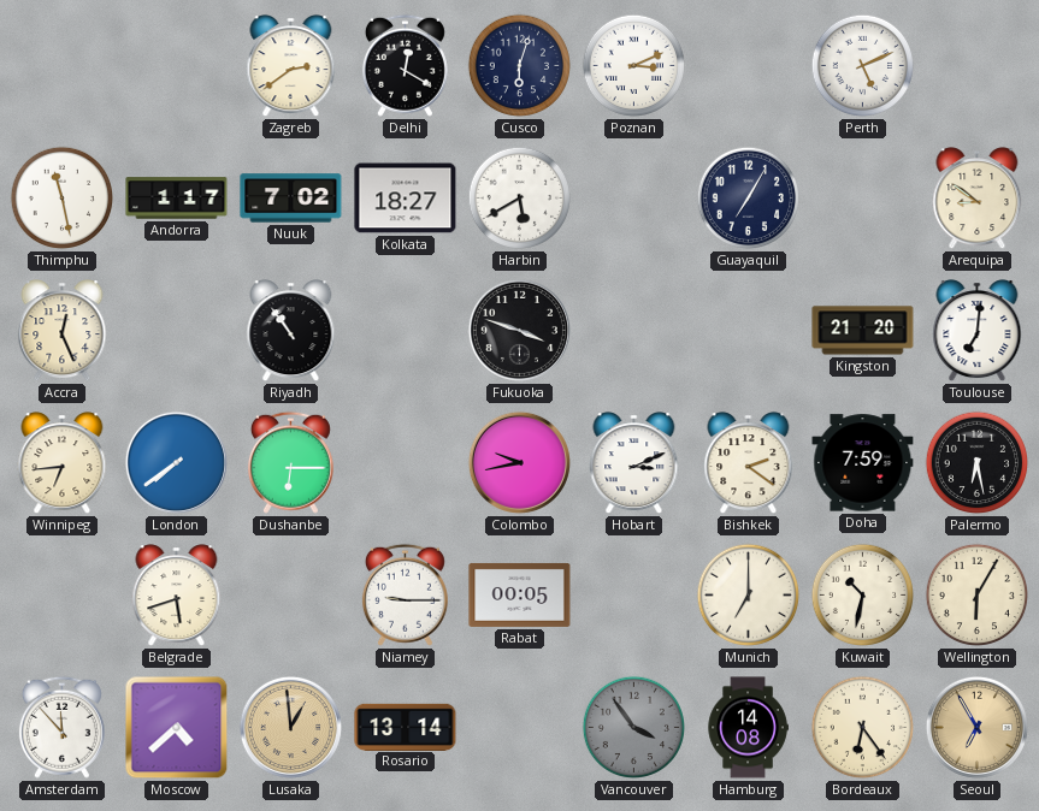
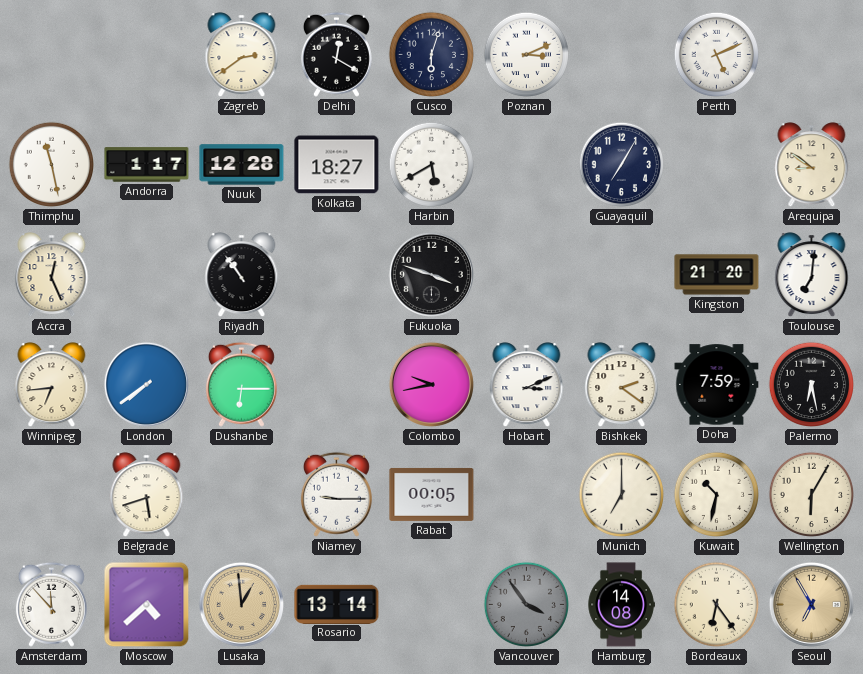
Nuuk: 7:02 -> 12:28 (242, 165)
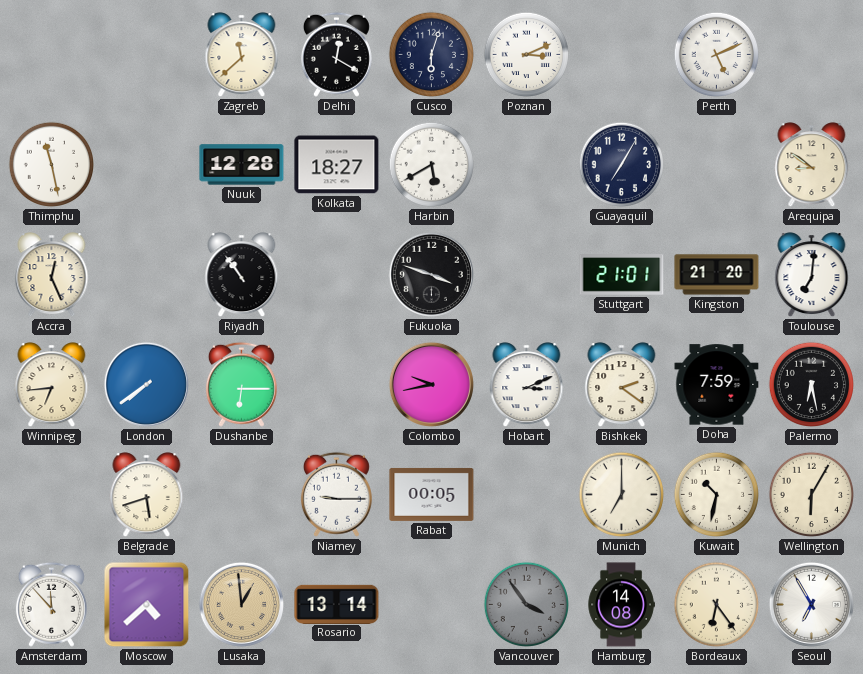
Zagreb: 2:39 -> 11:38 (242, 55)
Andorra: 1:17 -> none (147, 165)
Stuttgart: none -> 21:01 (622, 275)
Seoul dial: champagne -> white (811, 604)
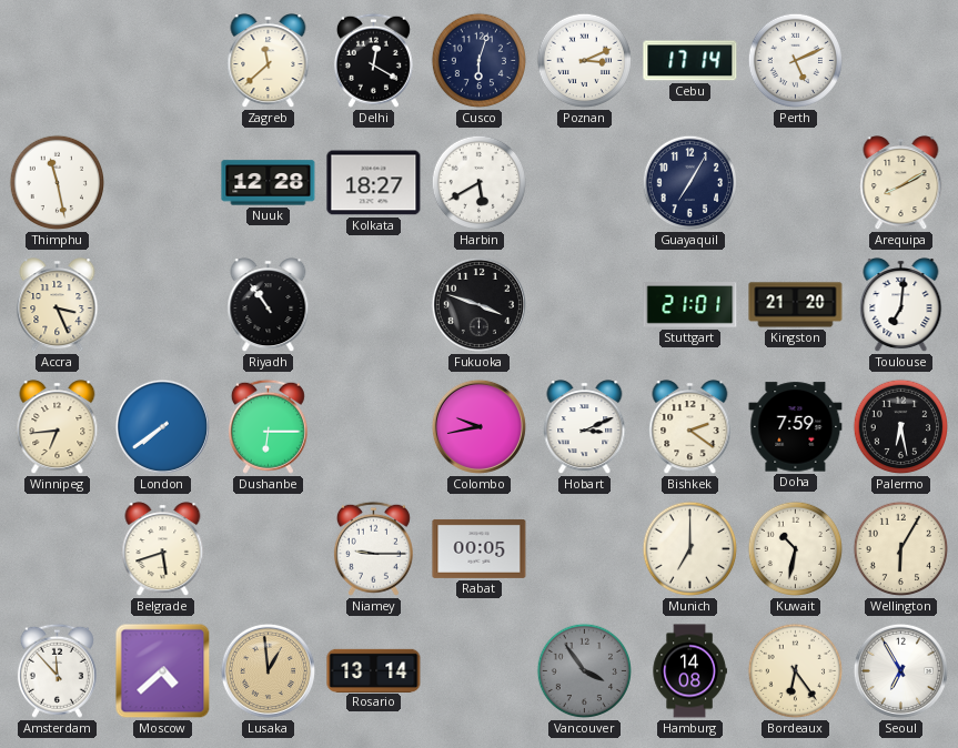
Cebu: none -> 17:14 (690, 61)
Arequipa: 8:51 -> 8:10 (901, 183)
Accra: 12:26 -> 3:26 (58, 305)
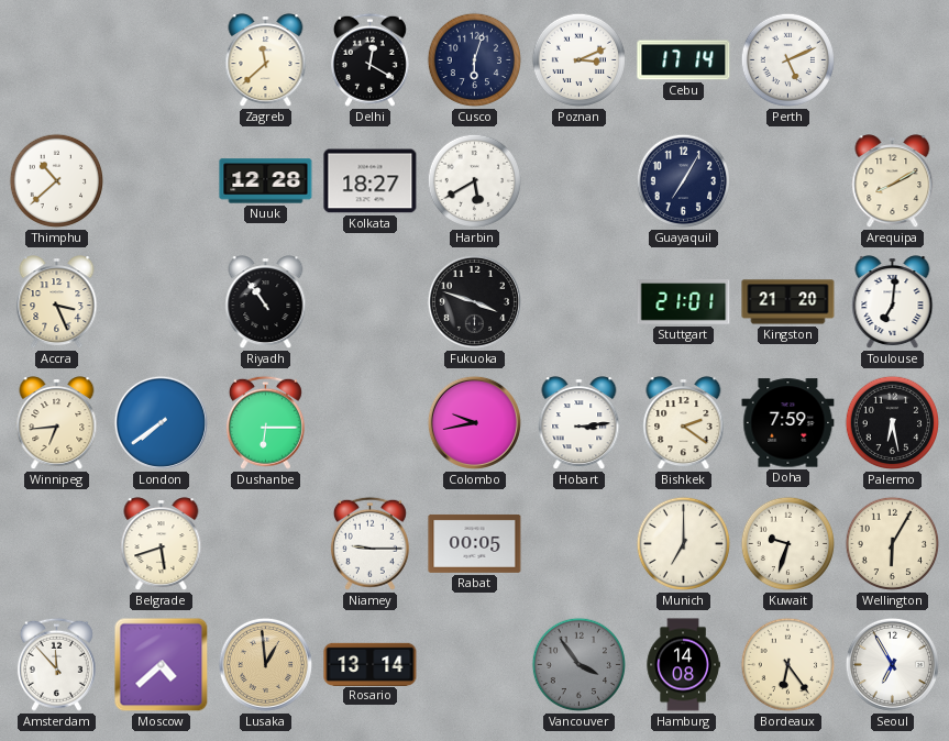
Thimphu: 11:28 -> 10:38 (57, 181)
Hobart: 3:11 -> 3:14 (580, 423)
Kuwait: 10:32 -> 9:33 (788, 544)
